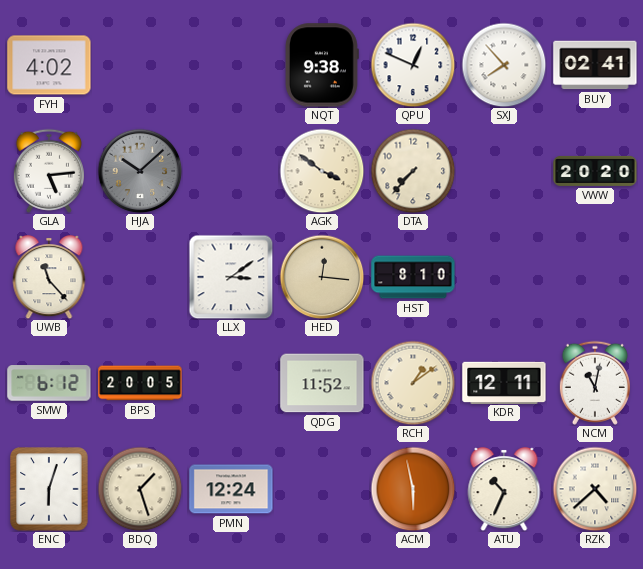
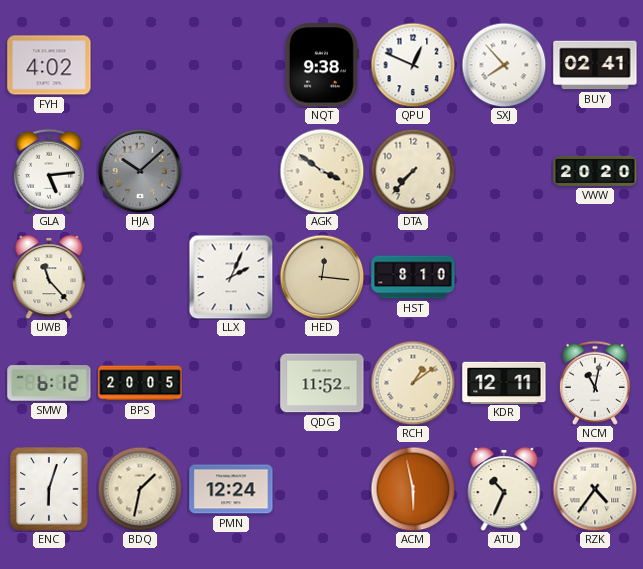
LLX: 3:09 -> 2:04 (231, 277)
BDQ: 1:27 -> 1:32 (140, 489)
RZK: 4:38 -> 4:36 (595, 489)
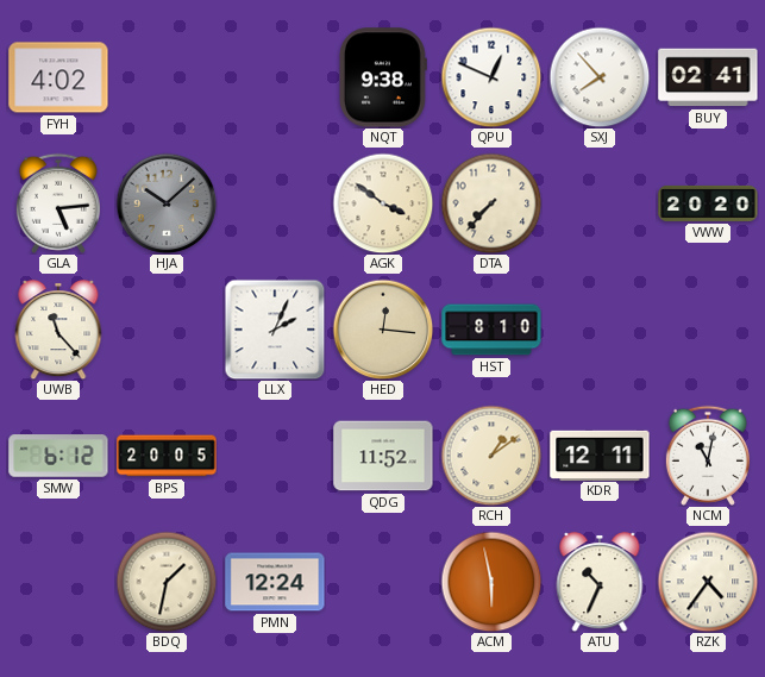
ENC: 6:03 -> none (49, 489)
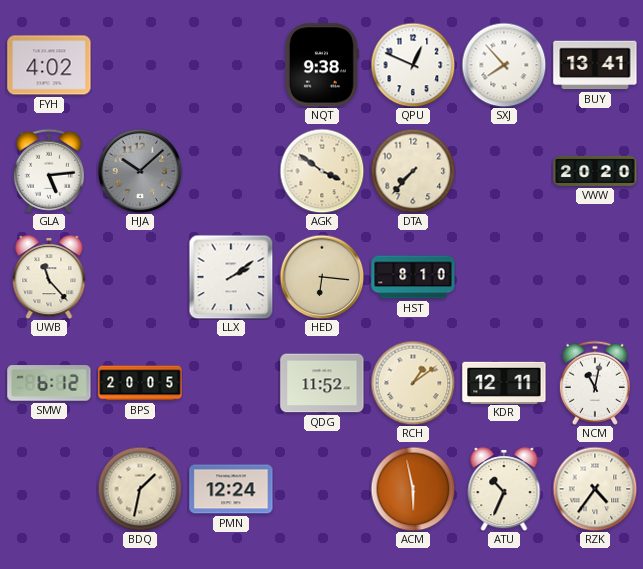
BUY: 02:41 -> 13:41 (595, 65)
LLX: 2:04 -> 2:09 (231, 277)
HED: 12:16 -> 6:16 (322, 277)
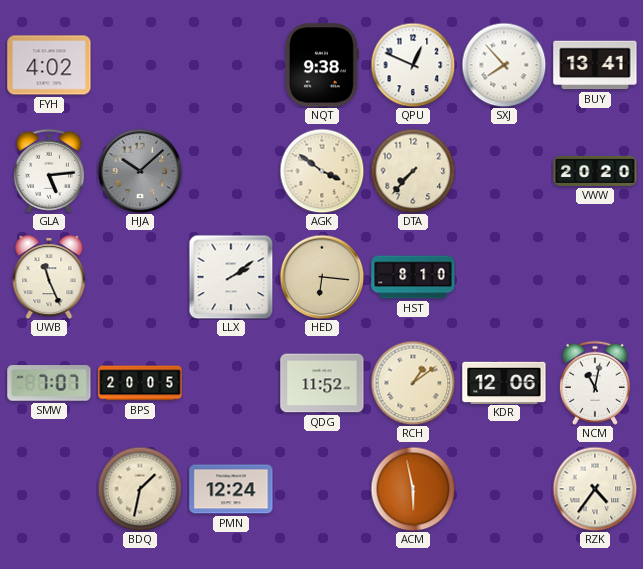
UWB: 11:23 -> 11:26 (49, 277)
SMW: 6:12 -> 7:07 (49, 383)
KDR: 12:11 -> 12:06 (504, 382)
ATU: 10:34 -> none (504, 489)
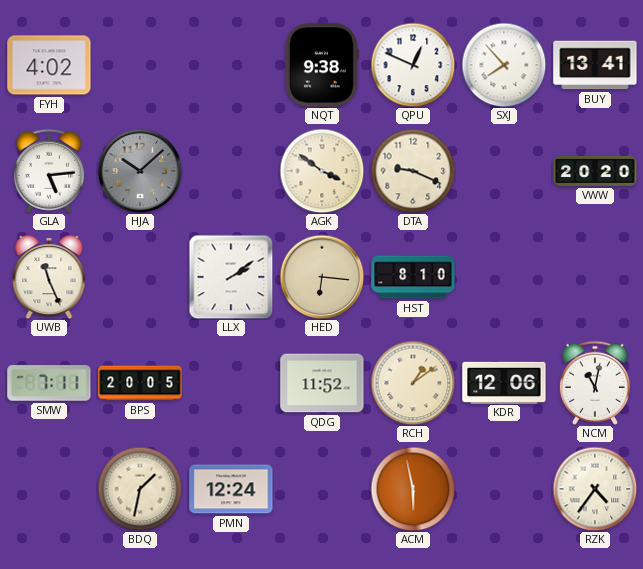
DTA: 7:37 -> 9:19 (413, 171)
SMW: 7:07 -> 7:11 (49, 383)
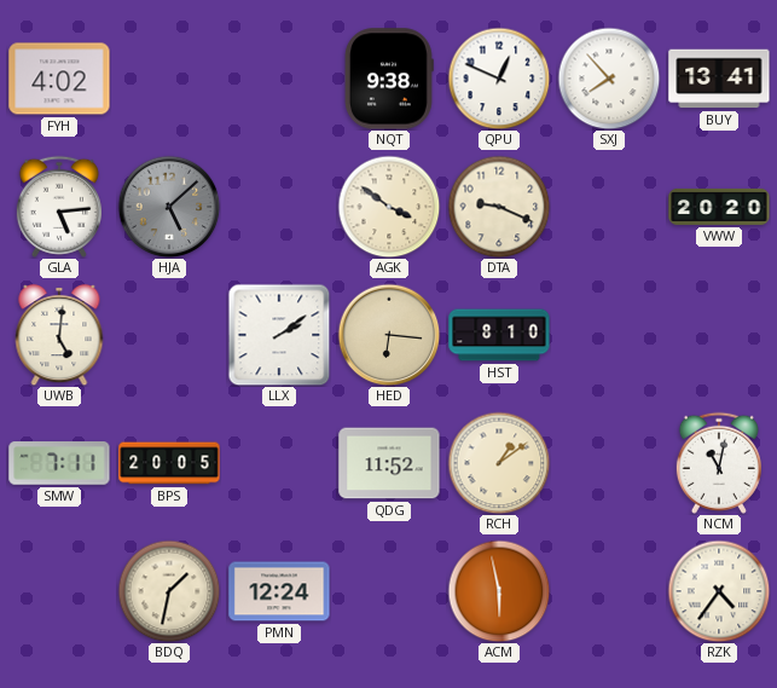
HJA: 10:08 -> 5:08 (169, 207)
UWB: 11:26 -> 5:01 (59, 335)
KDR: 12:06 -> none (504, 382)
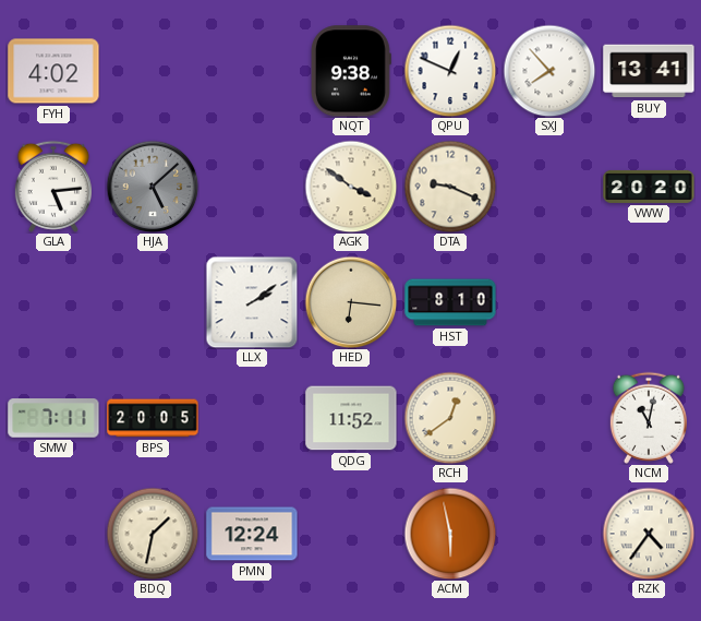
UWB: 5:01 -> none (59, 335)
RCH: 1:09 -> 12:39 (450, 418)
